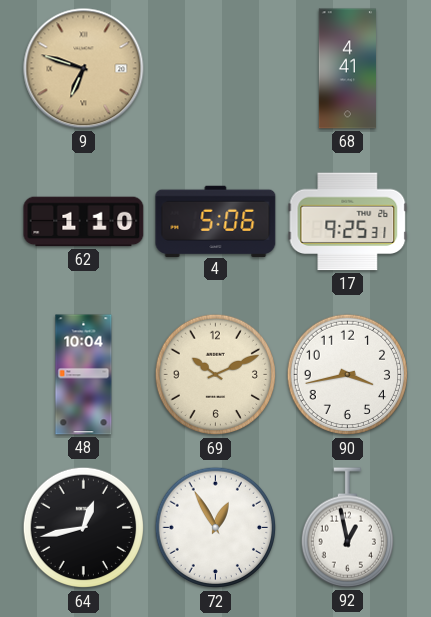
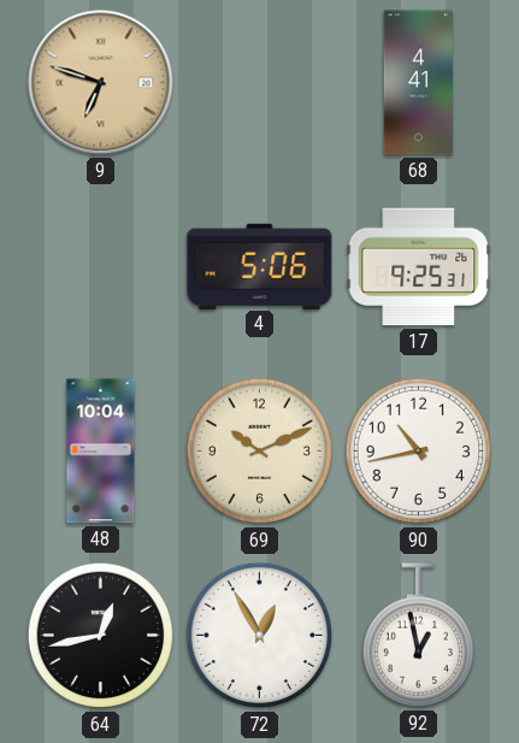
62: 1:10 -> none (84, 222)
90: 3:43 -> 10:43 (419, 452)
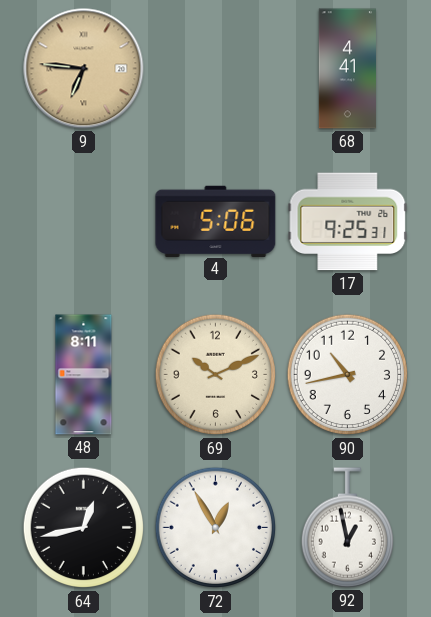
9: 6:48 -> 6:46 (84, 69)
48: 10:04 -> 8:11 (84, 375)
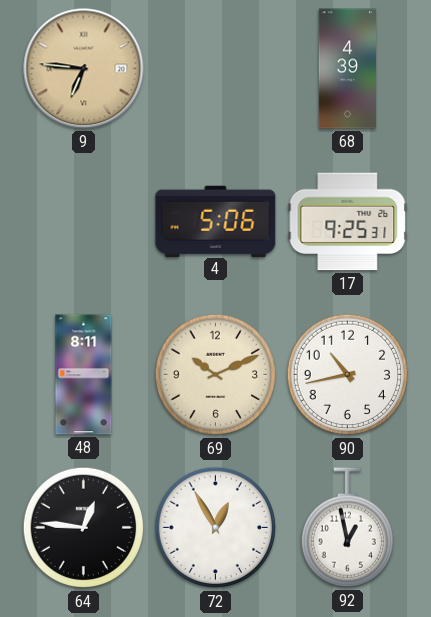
68: 4:41 -> 4:39 (347, 69)
64: 12:43 -> 12:46 (84, 528)
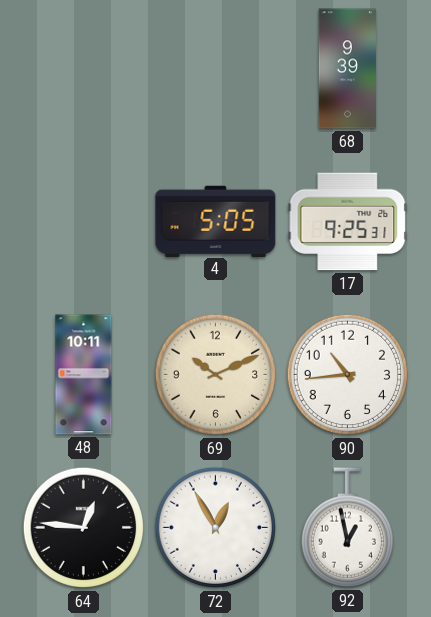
9: 6:46 -> none (84, 69)
68: 4:39 -> 9:39 (347, 69)
4: 5:06 -> 5:05 (216, 221)
48: 8:11 -> 10:11 (84, 375)
90: 10:43 -> 10:44 (348, 375)
